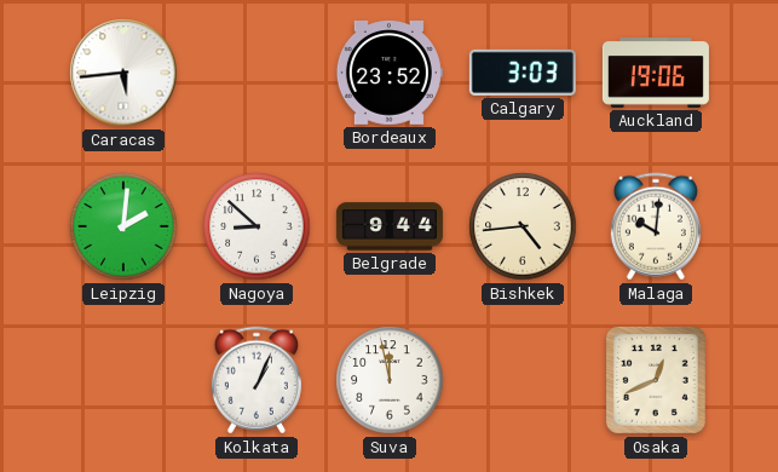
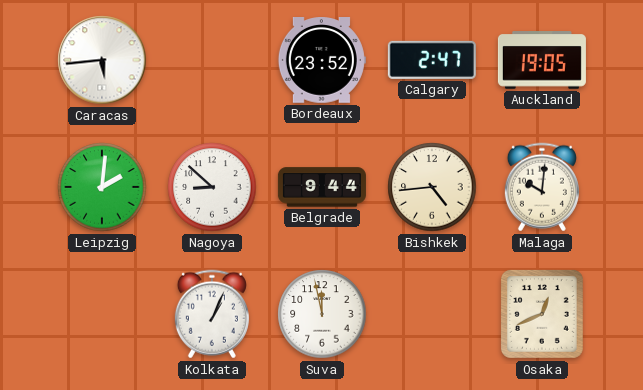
Calgary: 3:03 -> 2:47 (432, 60)
Auckland: 19:06 -> 19:05 (542, 60)
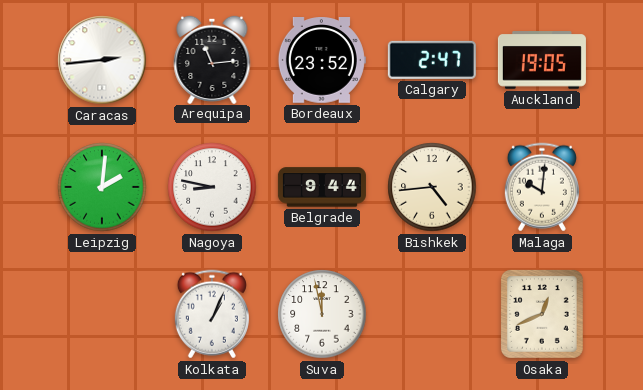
Caracas: 5:44 -> 2:44 (102, 60)
Arequipa: none -> 11:14 (212, 59)
Nagoya: 8:52 -> 8:47 (212, 187)
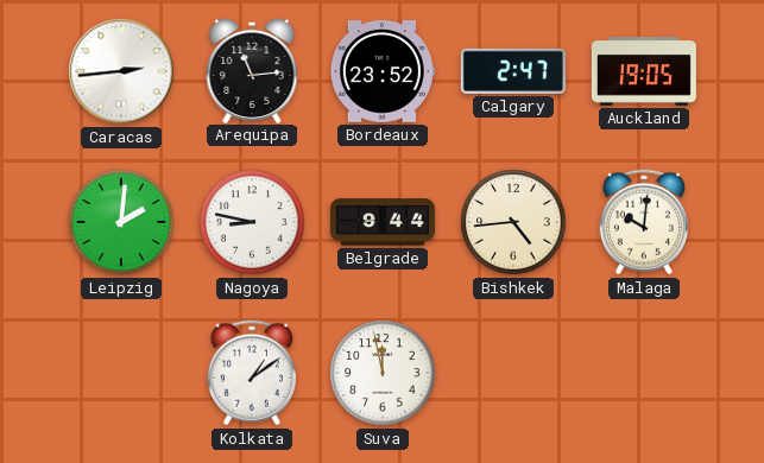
Kolkata: 1:04 -> 1:09 (252, 373)
Osaka: 12:41 -> none (542, 314)
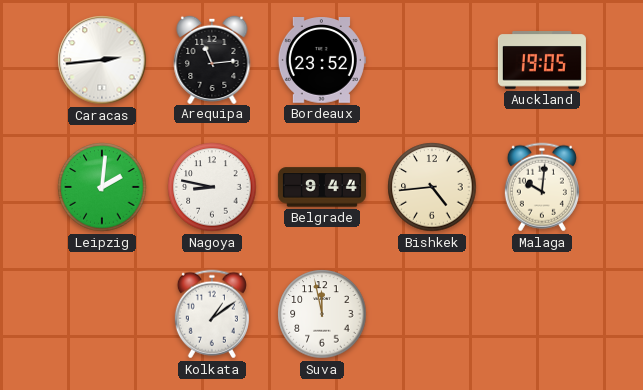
Calgary: 2:47 -> none (513, 71)
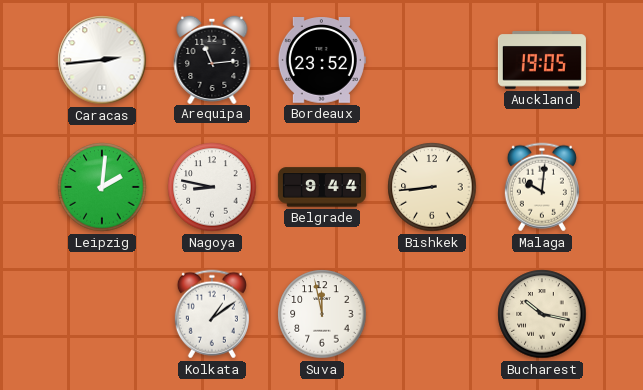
Bishkek: 4:44 -> 8:44 (432, 187)
Bucharest: none -> 10:17 (542, 314)
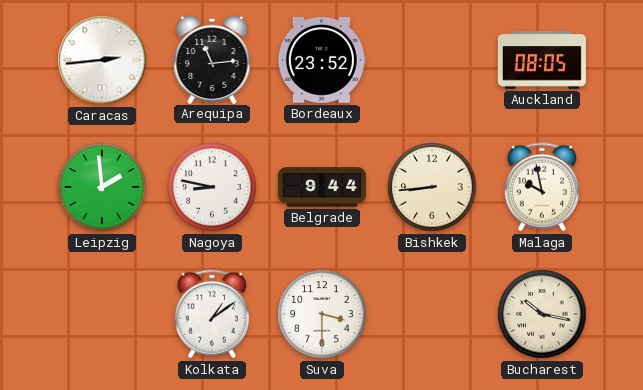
Auckland: 19:05 -> 08:05 (542, 60)
Leipzig: 2:01 -> 1:59 (102, 187)
Malaga: 10:01 -> 9:58 (542, 187)
Suva: 11:58 -> 3:30 (322, 314)
